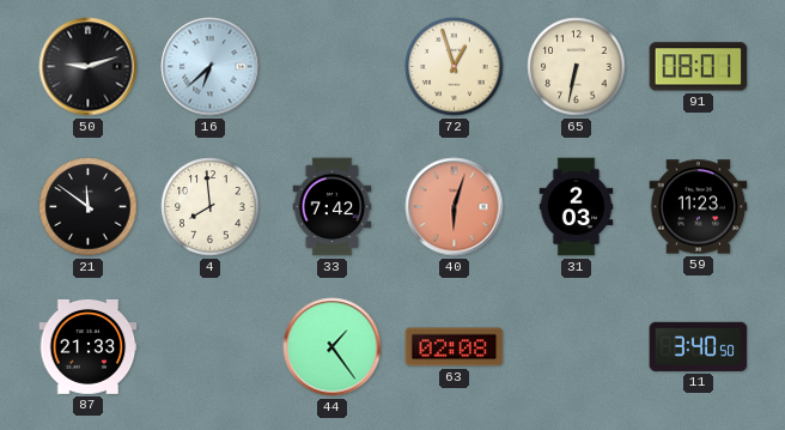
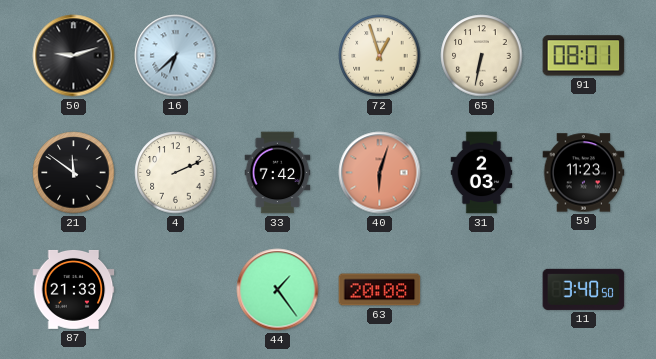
4: 7:59 -> 2:11 (176, 173)
63: 02:08 -> 20:08 (380, 290)
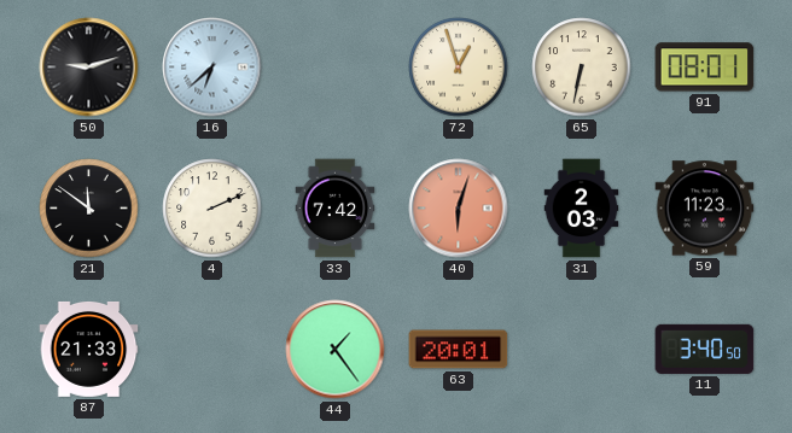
63: 20:08 -> 20:01 (459, 350)
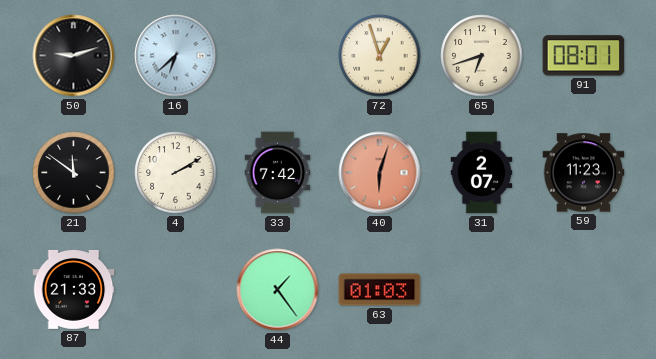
65: 6:32 -> 6:42 (482, 56)
4: 2:11 -> 2:10 (176, 173)
31: 2:03 -> 2:07 (482, 173)
63: 20:01 -> 01:03 (380, 290)
11: 3:40 -> none (705, 349)
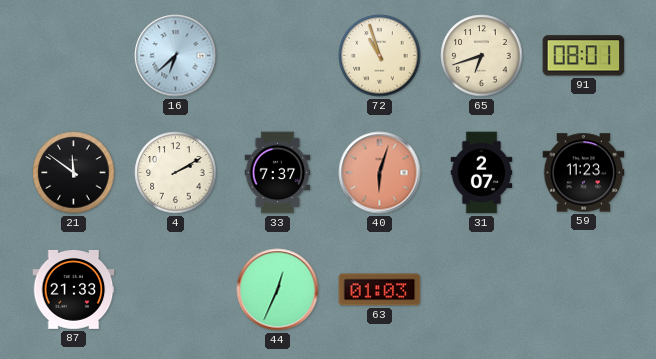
50: 9:12 -> none (74, 56)
72: 12:57 -> 10:57 (380, 56)
33: 7:42 -> 7:37 (278, 173)
44: 1:24 -> 12:34 (278, 290)
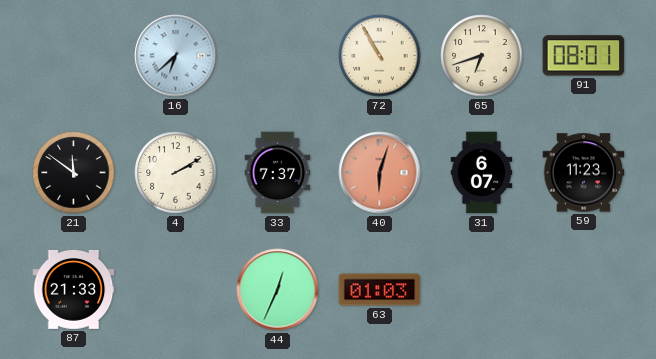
72: 10:57 -> 10:55 (380, 56)
31: 2:07 -> 6:07 (482, 173)
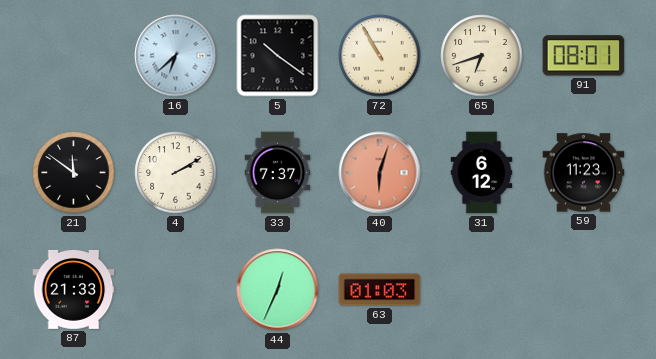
5: none -> 10:21 (278, 56)
31: 6:07 -> 6:12 (482, 173)
